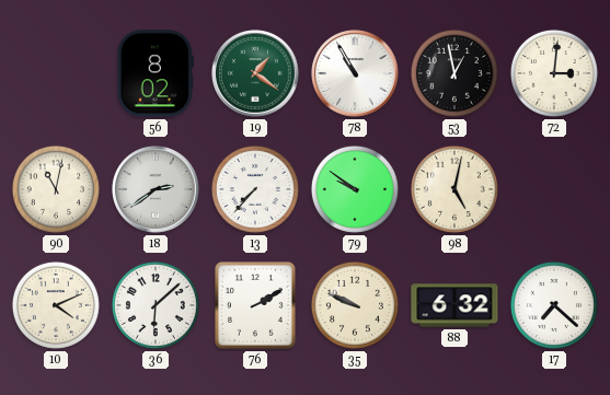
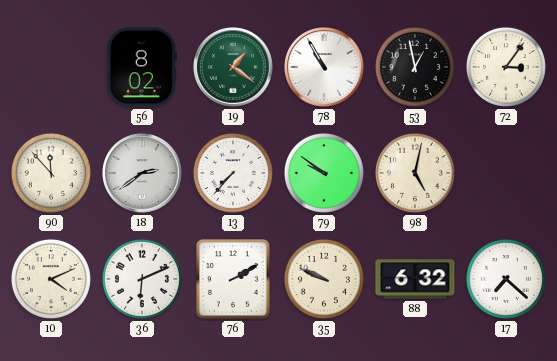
72: 3:01 -> 3:06 (506, 67)
90: 11:02 -> 11:53 (51, 173)
36: 6:08 -> 6:11 (142, 279)
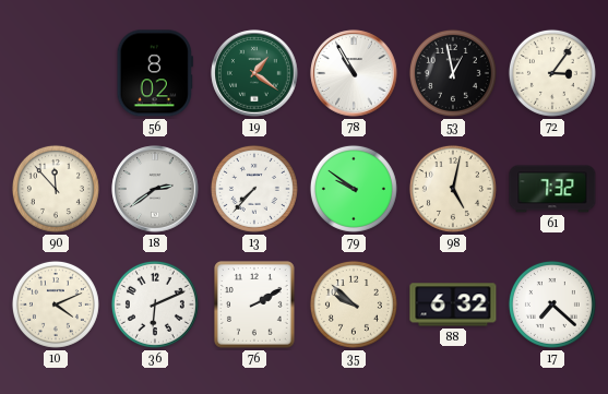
61: none -> 7:32 (552, 189)
35: 9:49 -> 9:52 (354, 305)
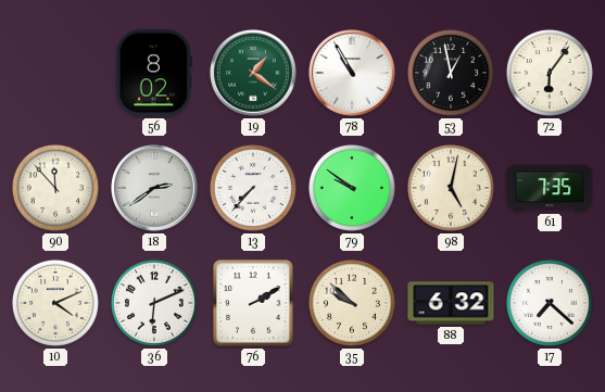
72: 3:06 -> 6:06 (550, 73)
61: 7:32 -> 7:35 (550, 188)
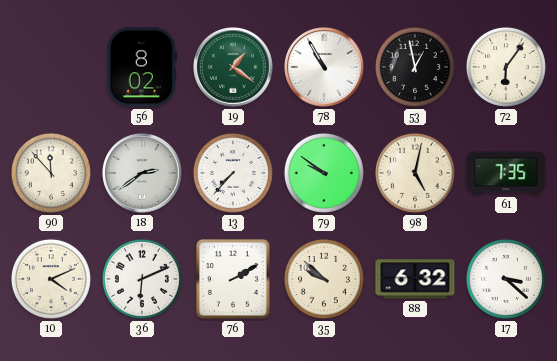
17: 7:22 -> 3:22 (506, 279)
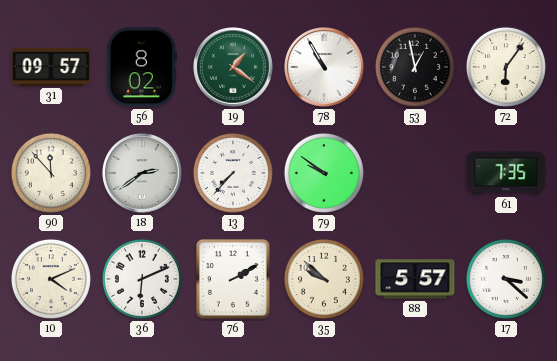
31: none -> 09:57 (51, 67)
98: 5:02 -> none (415, 173)
88: 6:32 -> 5:57 (415, 279)
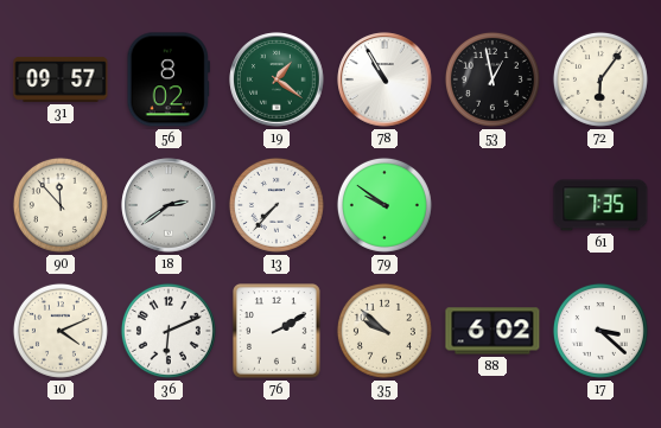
88: 5:57 -> 6:02 (492, 331)
